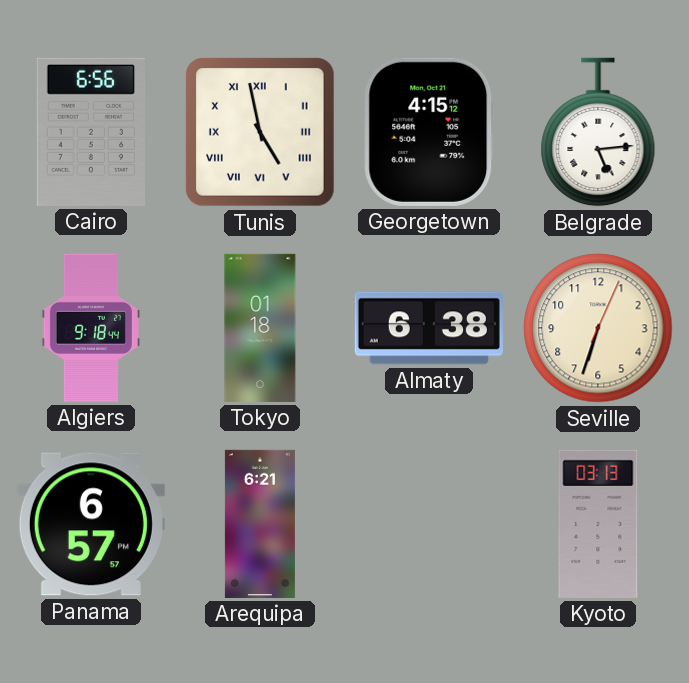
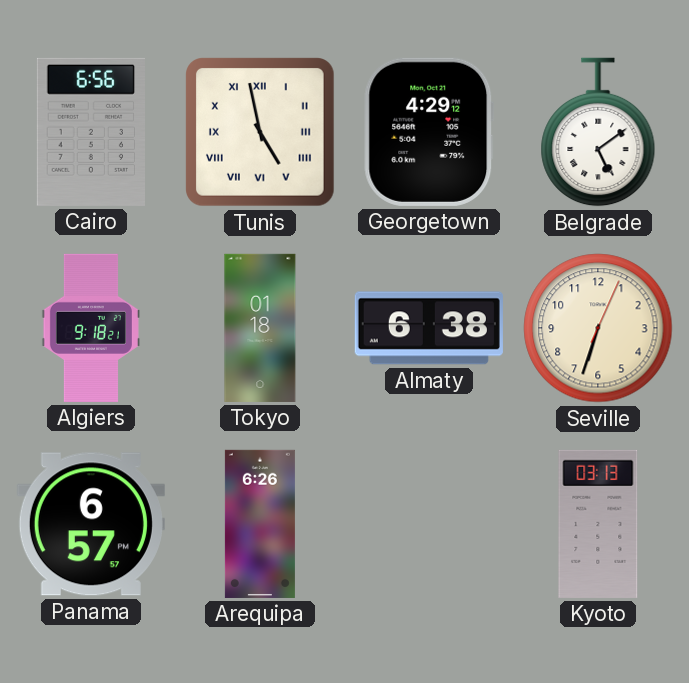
Georgetown: 4:15 -> 4:29 (429, 132)
Belgrade: 5:14 -> 5:09 (598, 132)
Algiers: 9:18:44 -> 9:18:21 (91, 328)
Arequipa: 6:21 -> 6:26 (260, 524)
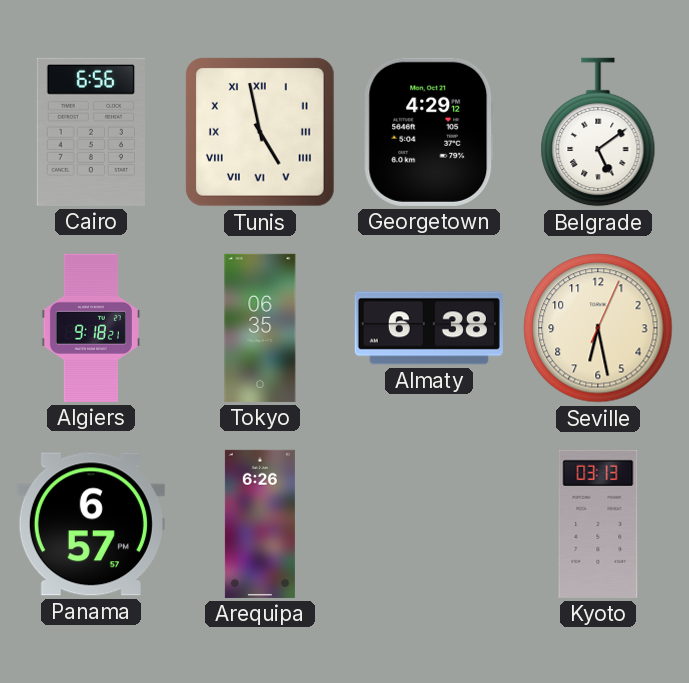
Tokyo: 01:18 -> 06:35 (260, 328)
Seville: 6:33 -> 6:28 (598, 328)
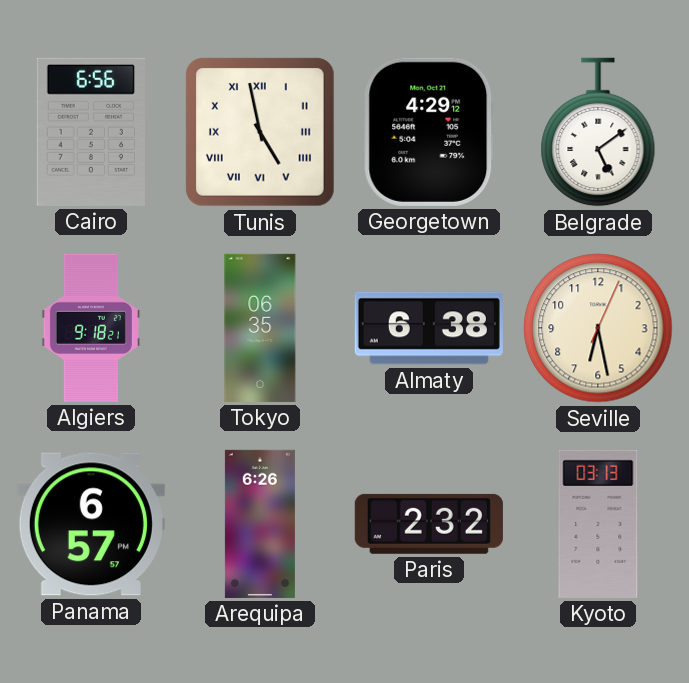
Paris: none -> 2:32 (429, 524)
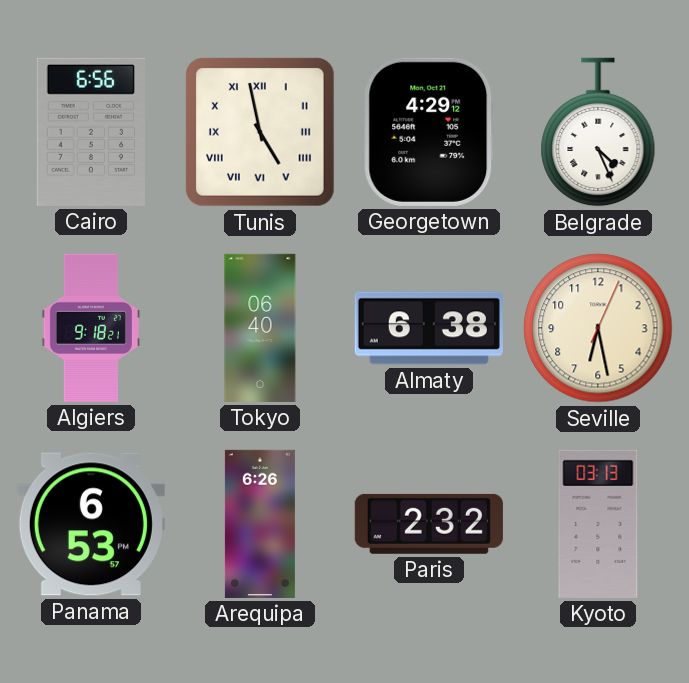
Belgrade: 5:09 -> 4:26 (598, 132)
Tokyo: 06:35 -> 06:40 (260, 328)
Panama: 6:57 -> 6:53 (91, 524)
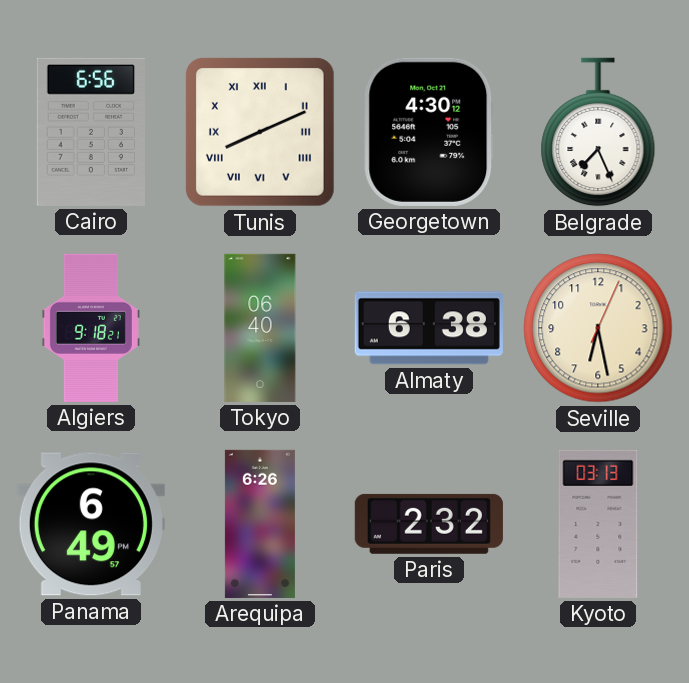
Tunis: 4:58 -> 8:11 (261, 133)
Georgetown: 4:29 -> 4:30 (429, 132)
Belgrade: 4:26 -> 7:26 (598, 132)
Panama: 6:53 -> 6:49 (91, 524)
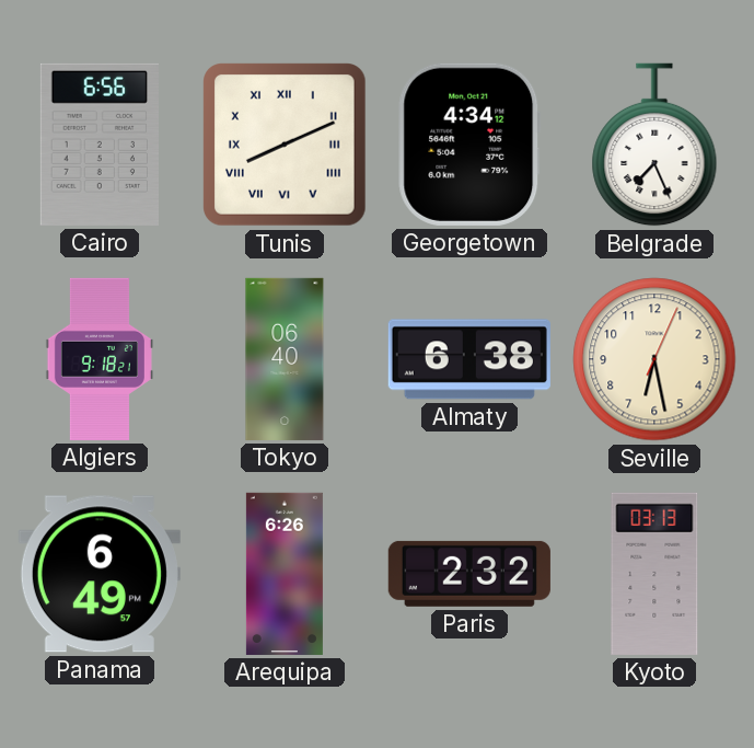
Georgetown: 4:30 -> 4:34 (469, 145)
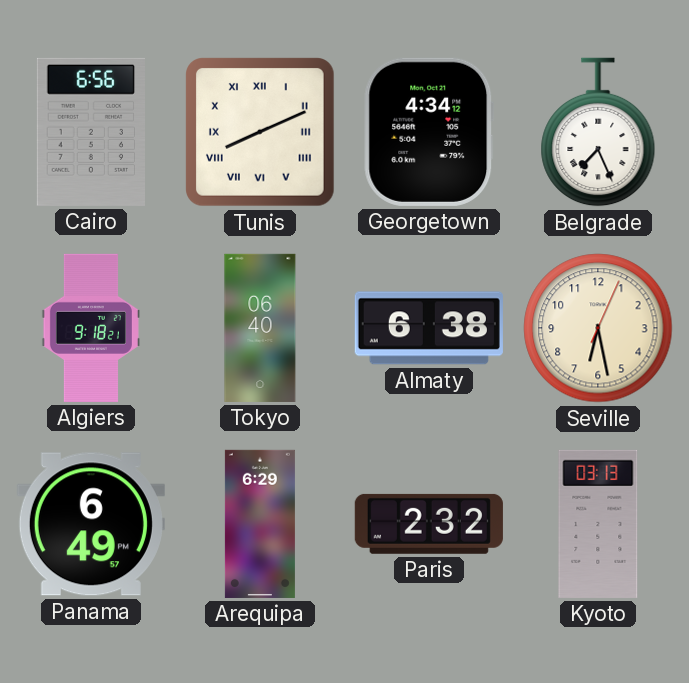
Arequipa: 6:26 -> 6:29 (260, 524)
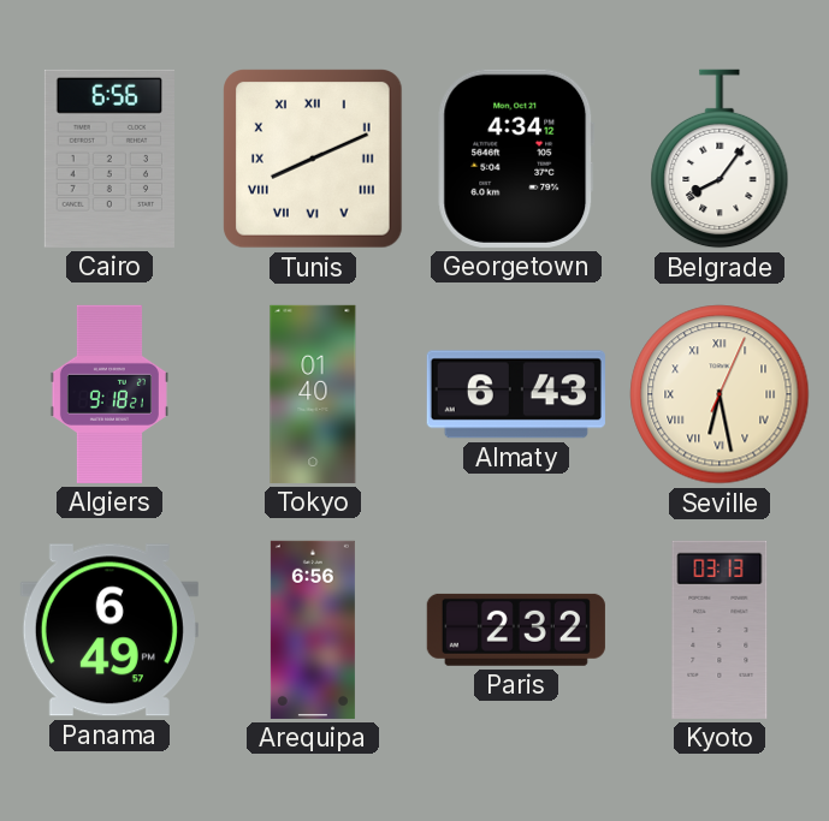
Belgrade: 7:26 -> 8:06 (720, 159)
Tokyo: 06:40 -> 01:40 (313, 394)
Almaty: 6:38 -> 6:43 (516, 394)
Seville numerals: Arabic -> Roman (720, 394)
Arequipa: 6:29 -> 6:56 (313, 630)
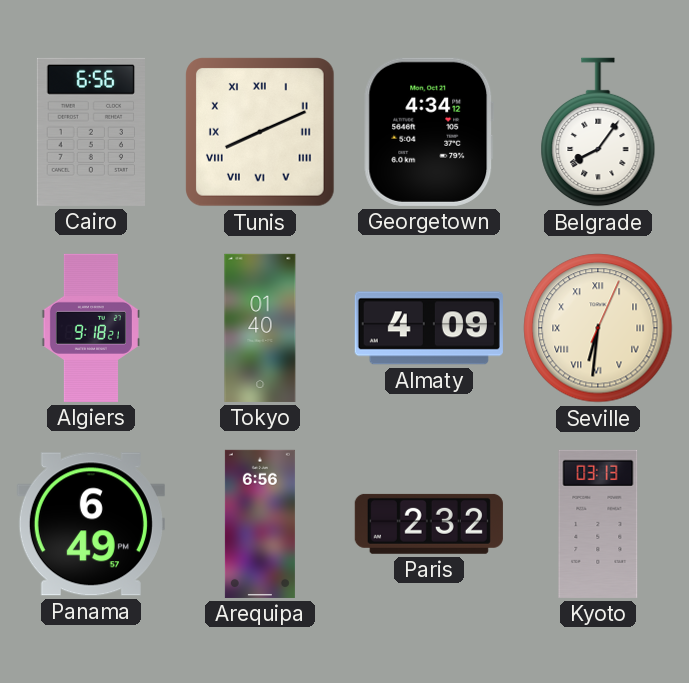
Almaty: 6:43 -> 4:09 (429, 328)
Seville: 6:28 -> 6:31 (598, 328)
